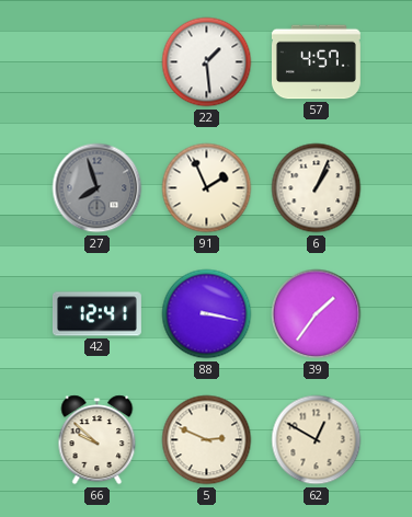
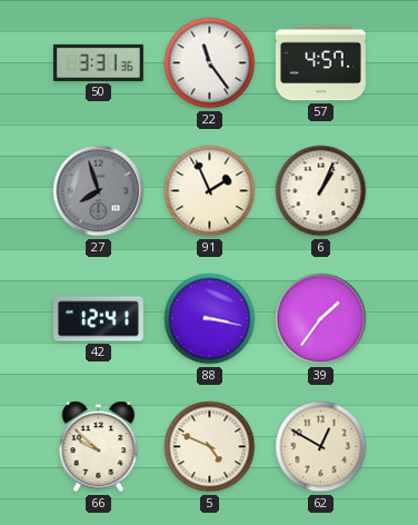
50: none -> 3:31 (98, 62)
22: 1:29 -> 11:24 (210, 63)
5: 2:49 -> 4:49 (210, 447)
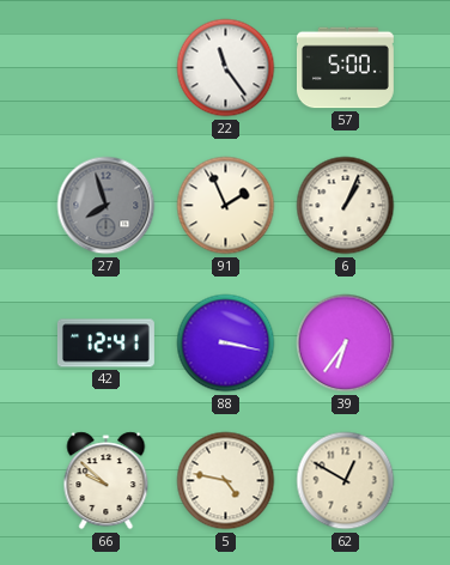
50: 3:31 -> none (98, 62)
57: 4:57 -> 5:00 (345, 68)
39: 1:36 -> 6:36 (346, 344)
5: 4:49 -> 4:47 (226, 481)
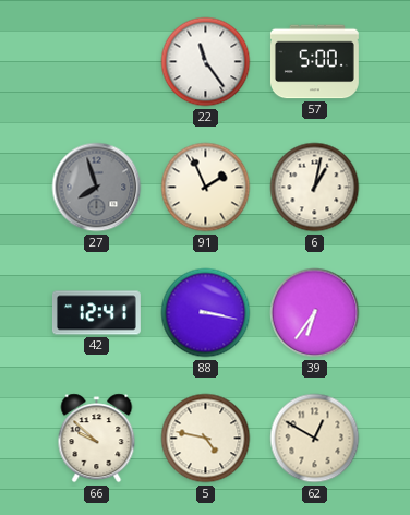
6: 1:04 -> 1:02 (315, 188)
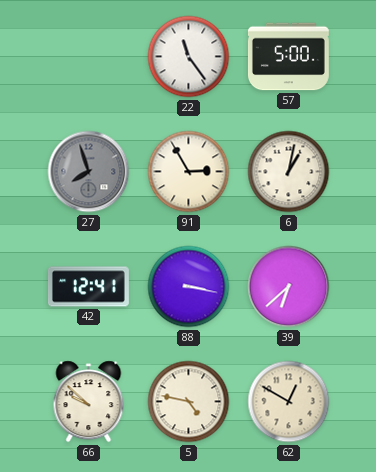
91: 1:56 -> 2:55 (189, 172)
39: 6:36 -> 6:38 (289, 287)
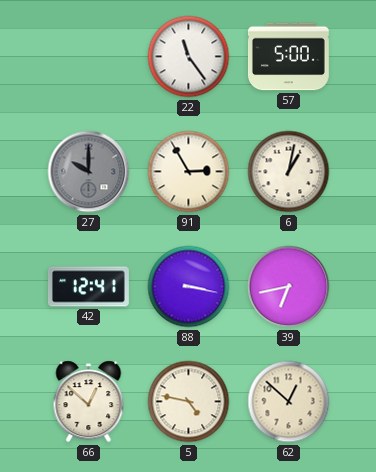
27: 7:57 -> 10:00 (89, 172)
39: 6:38 -> 6:43 (289, 287)
66: 9:52 -> 12:52 (89, 402)
62: 12:50 -> 12:52 (289, 402)
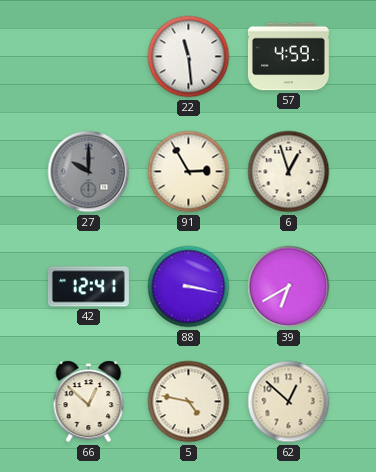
22: 11:24 -> 11:29 (189, 57)
57: 5:00 -> 4:59 (288, 57)
6: 1:02 -> 12:57 (289, 172)
39: 6:43 -> 6:40 (289, 287)
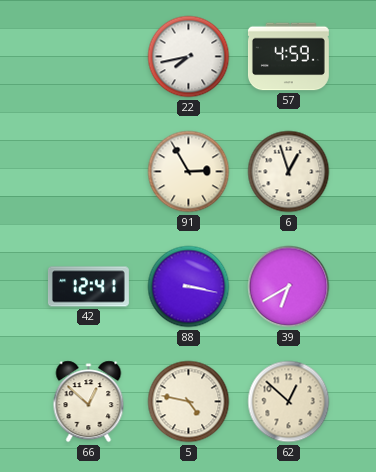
22: 11:29 -> 7:43 (189, 57)
27: 10:00 -> none (89, 172)
